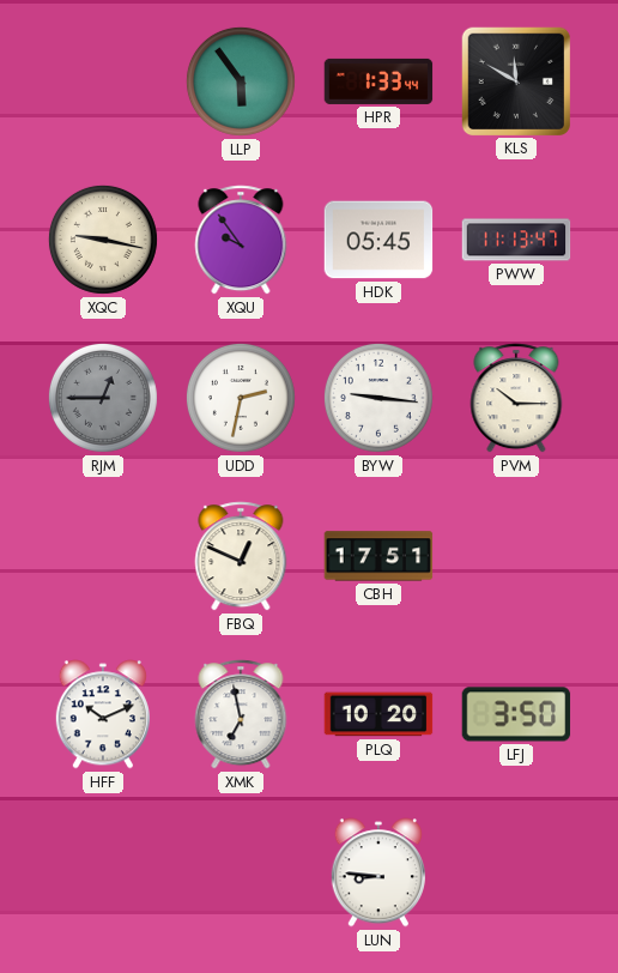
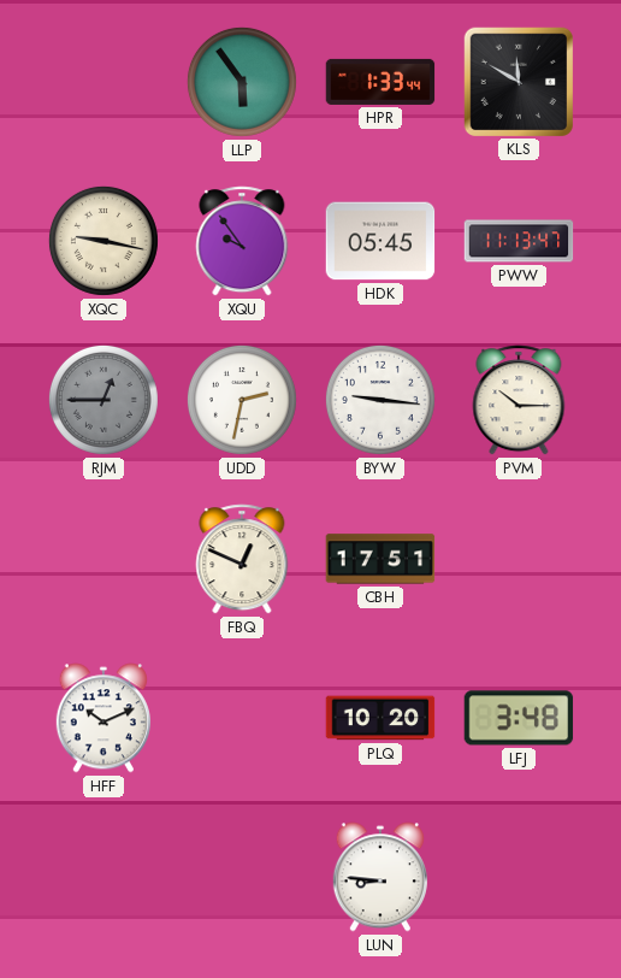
XMK: 6:58 -> none (241, 714)
LFJ: 3:50 -> 3:48 (519, 718)
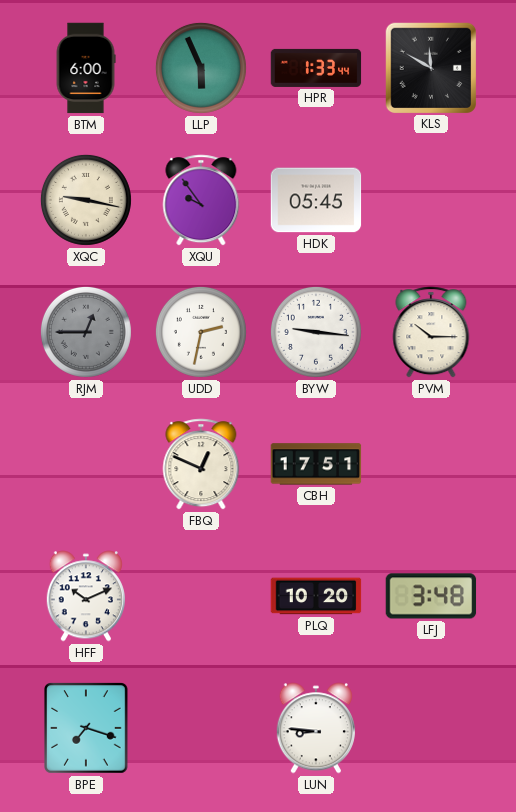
BTM: none -> 6:00 (86, 68)
LLP: 5:54 -> 5:56 (201, 68)
PWW: 11:13 -> none (519, 241)
BPE: none -> 7:18 (87, 729)
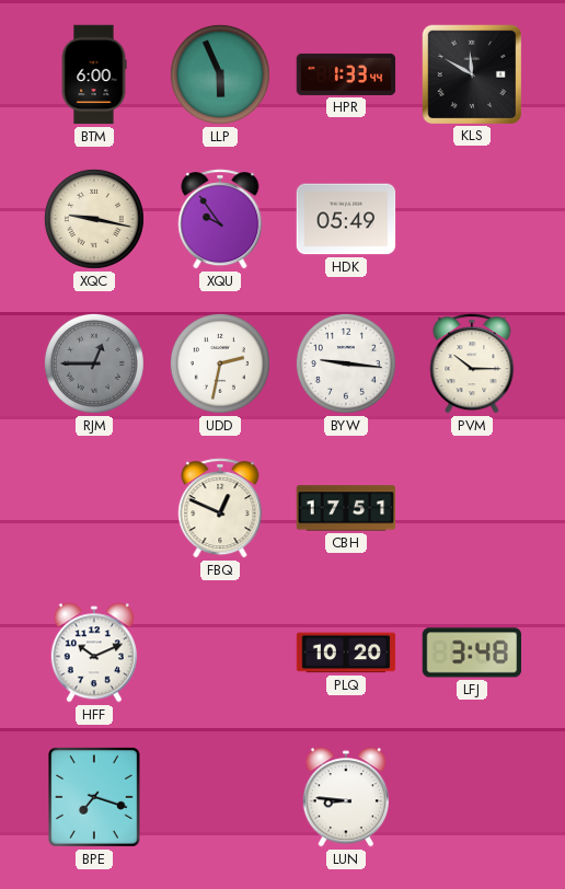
HDK: 05:45 -> 05:49 (346, 219)
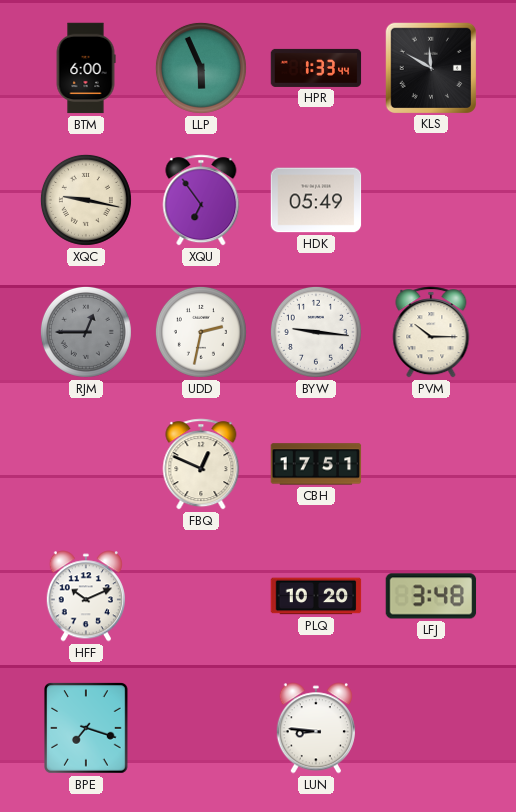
XQU: 9:54 -> 6:54 (201, 200)
